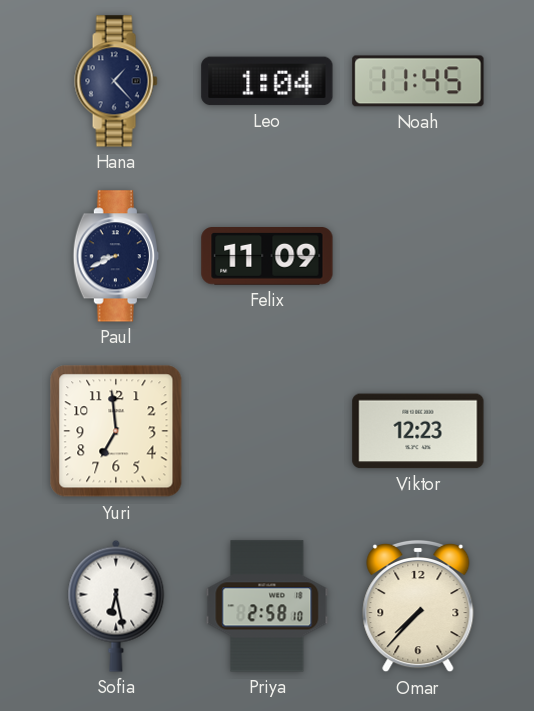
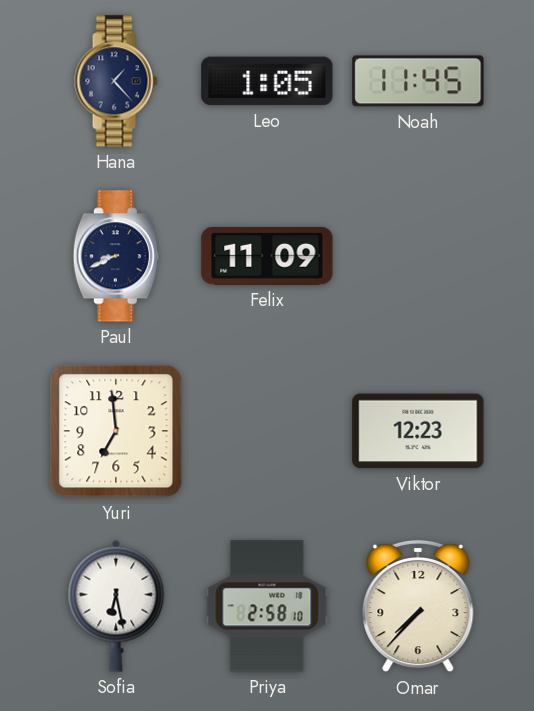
Leo: 1:04 -> 1:05 (267, 81)
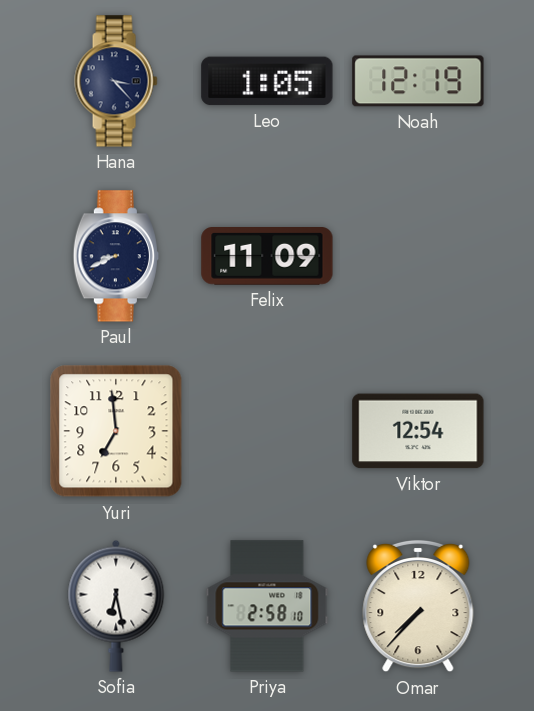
Hana: 1:23 -> 3:23 (116, 81)
Noah: 11:45 -> 12:19 (418, 81)
Viktor: 12:23 -> 12:54 (418, 431)
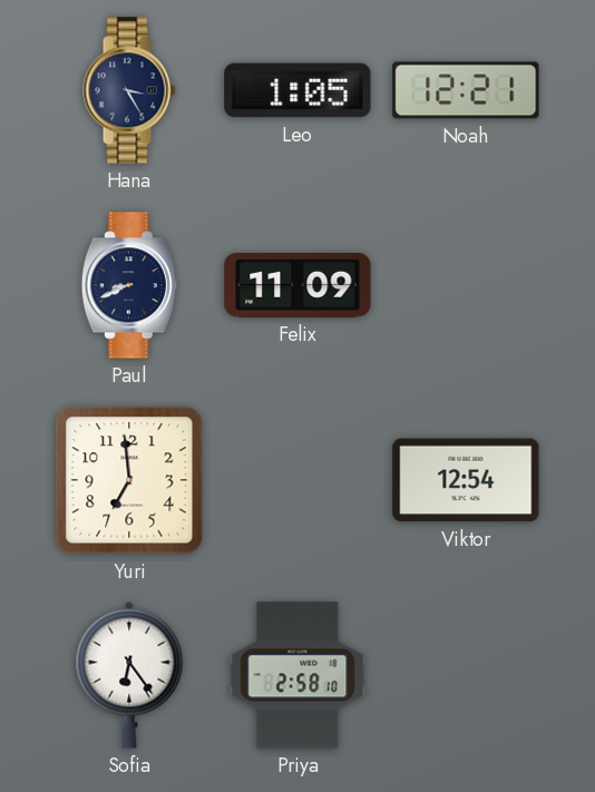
Hana: 3:23 -> 3:25 (129, 90)
Noah: 12:19 -> 12:21 (466, 90)
Sofia: 6:28 -> 6:24 (129, 675)
Omar: 7:37 -> none (418, 606)
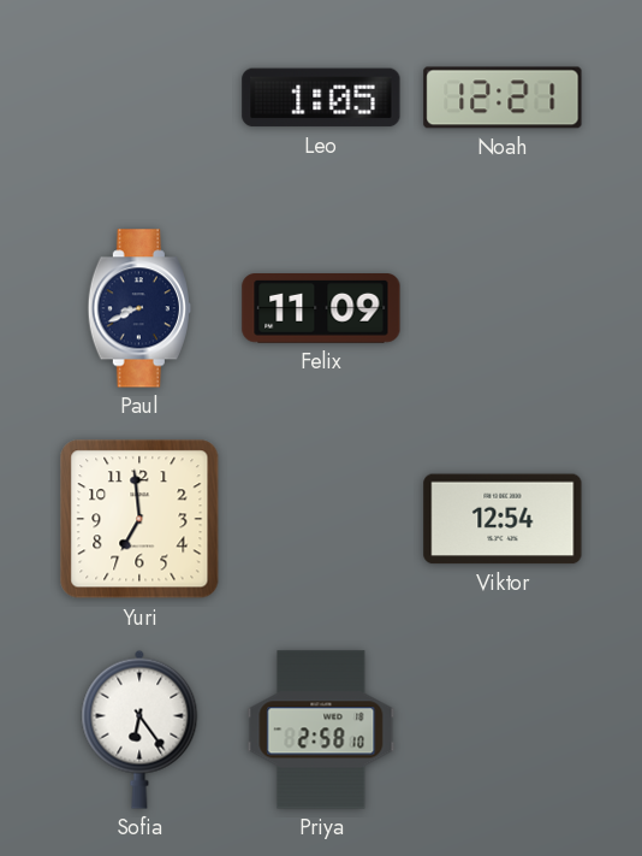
Hana: 3:25 -> none (129, 90)
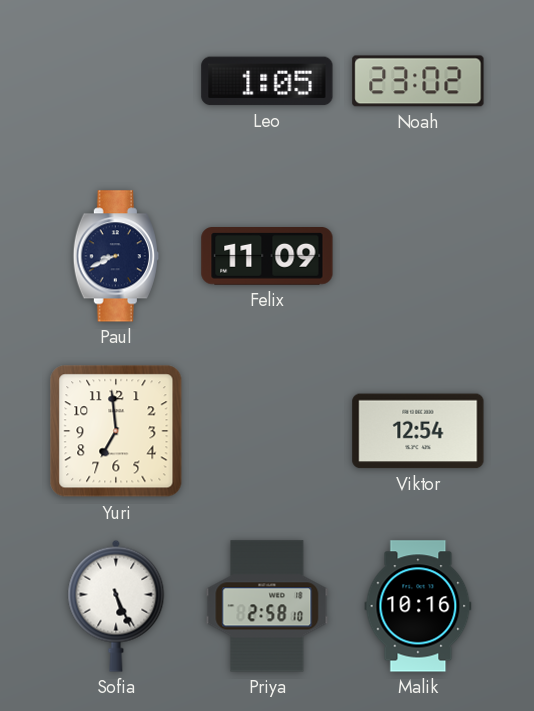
Noah: 12:21 -> 23:02 (418, 81)
Sofia: 6:24 -> 5:26 (116, 606)
Malik: none -> 10:16 (418, 606)
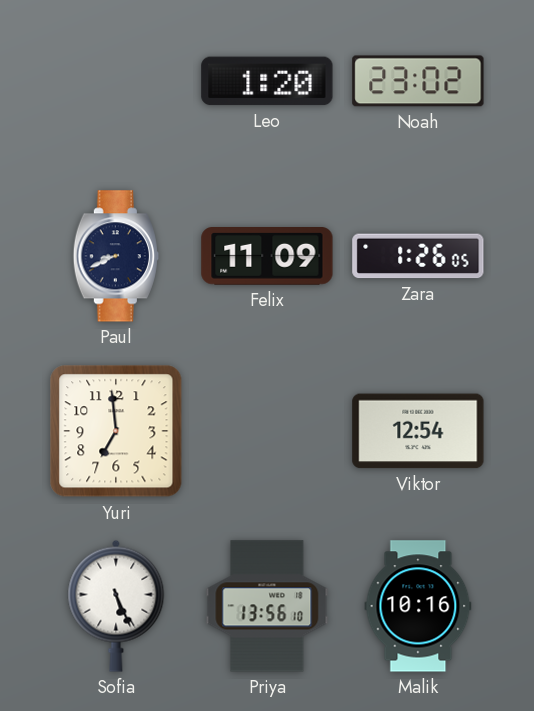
Leo: 1:05 -> 1:20 (267, 81)
Zara: none -> 1:26 (418, 256)
Priya: 2:58 -> 13:56 (267, 606)
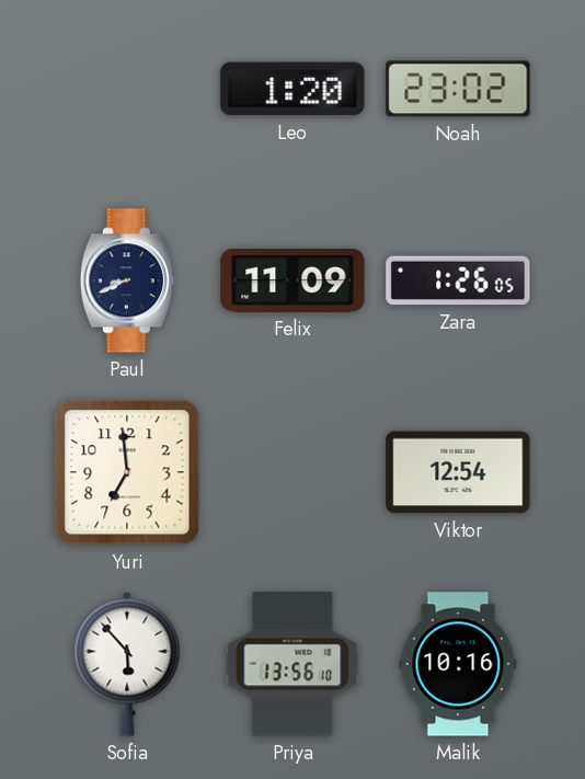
Sofia: 5:26 -> 5:53 (127, 664)
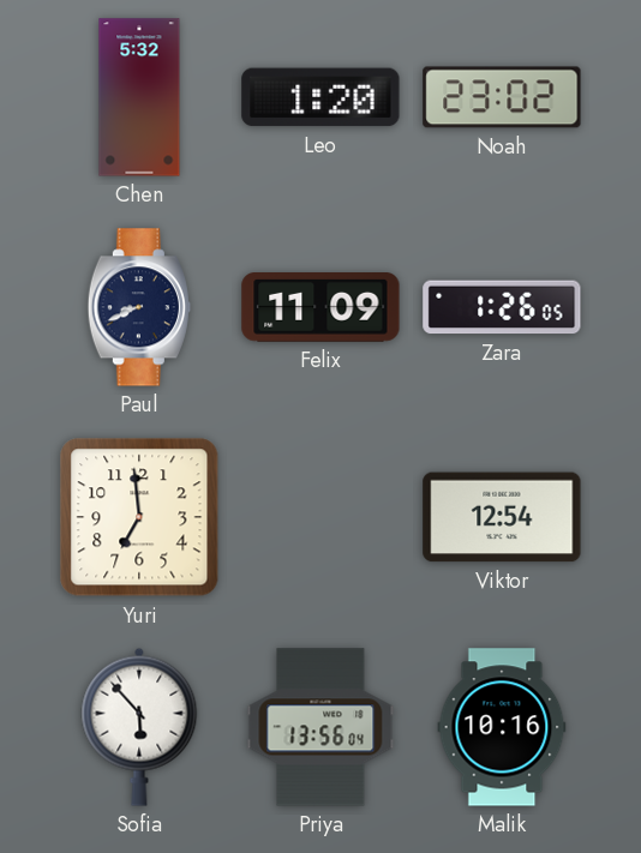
Chen: none -> 5:32 (139, 97)
Priya: 13:56:10 -> 13:56:04 (320, 727)
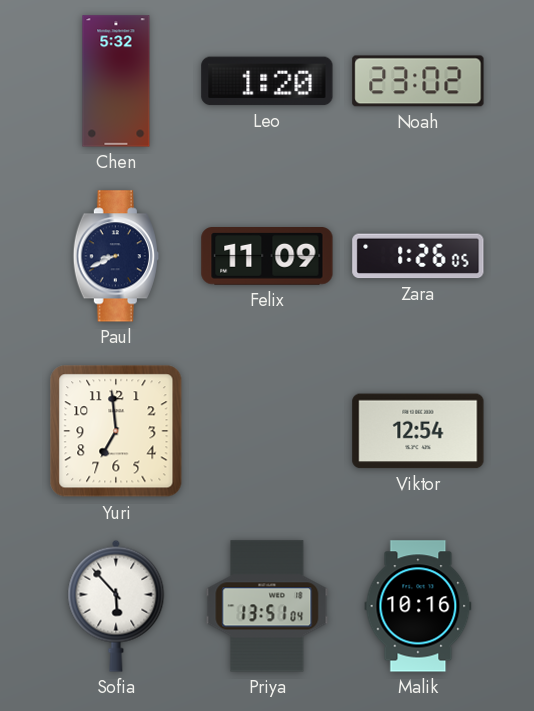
Priya: 13:56 -> 13:51 (267, 606)
